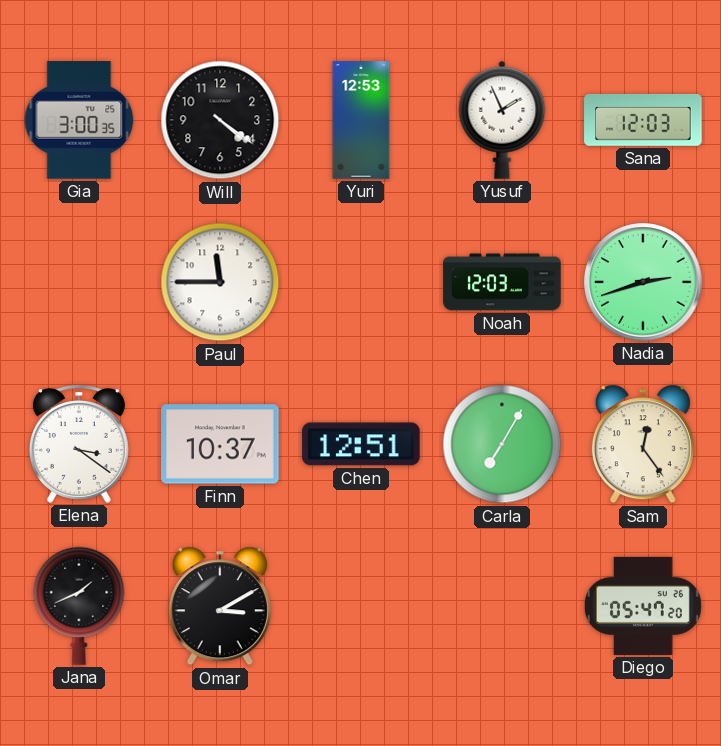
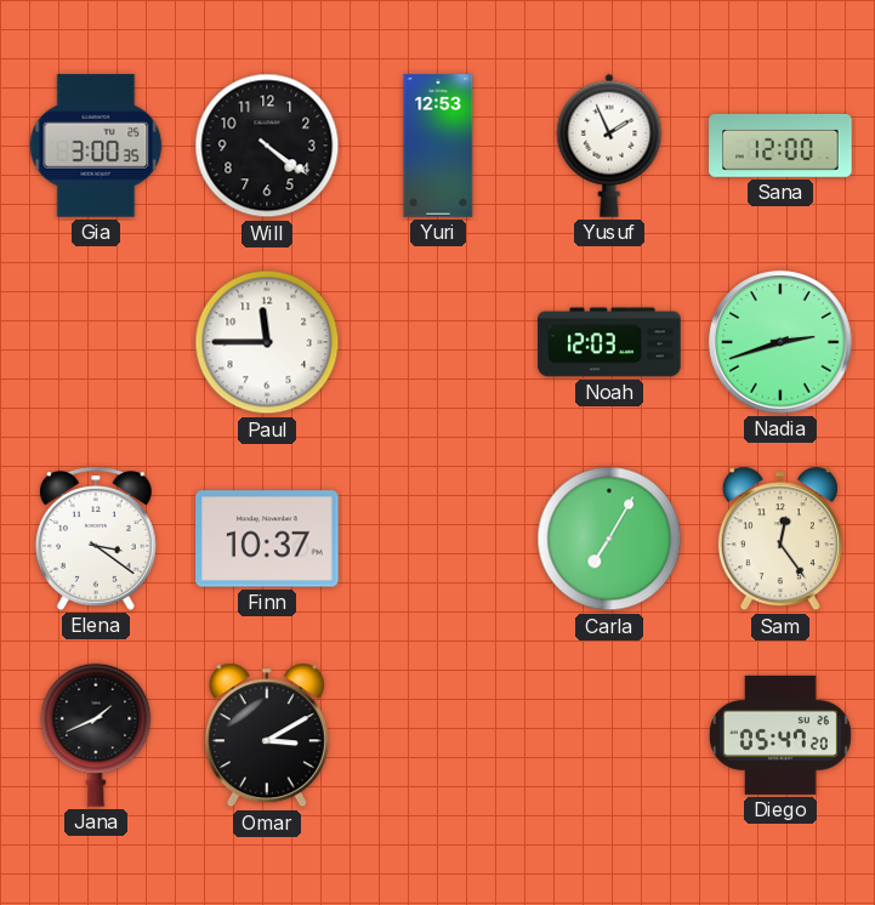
Sana: 12:03 -> 12:00 (780, 146)
Chen: 12:51 -> none (361, 444)
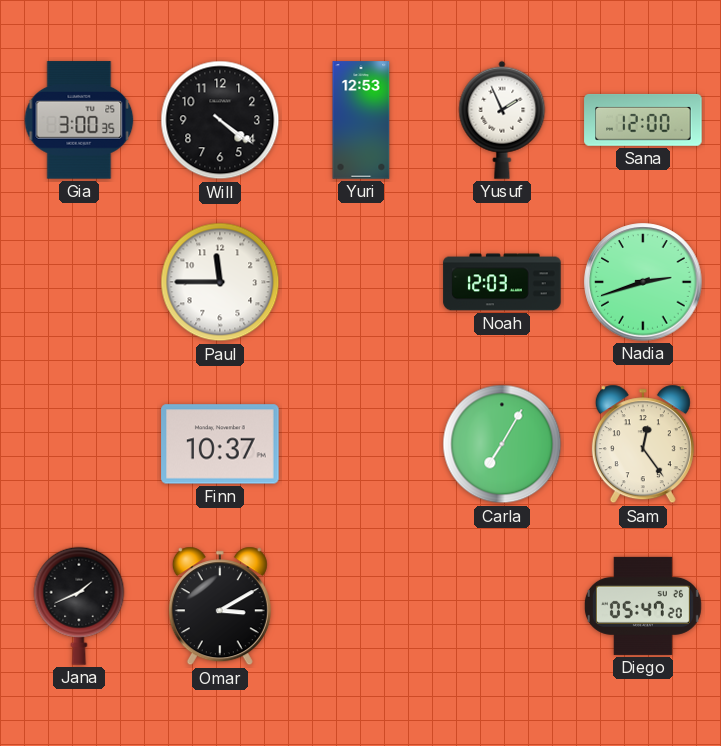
Elena: 3:21 -> none (96, 540)
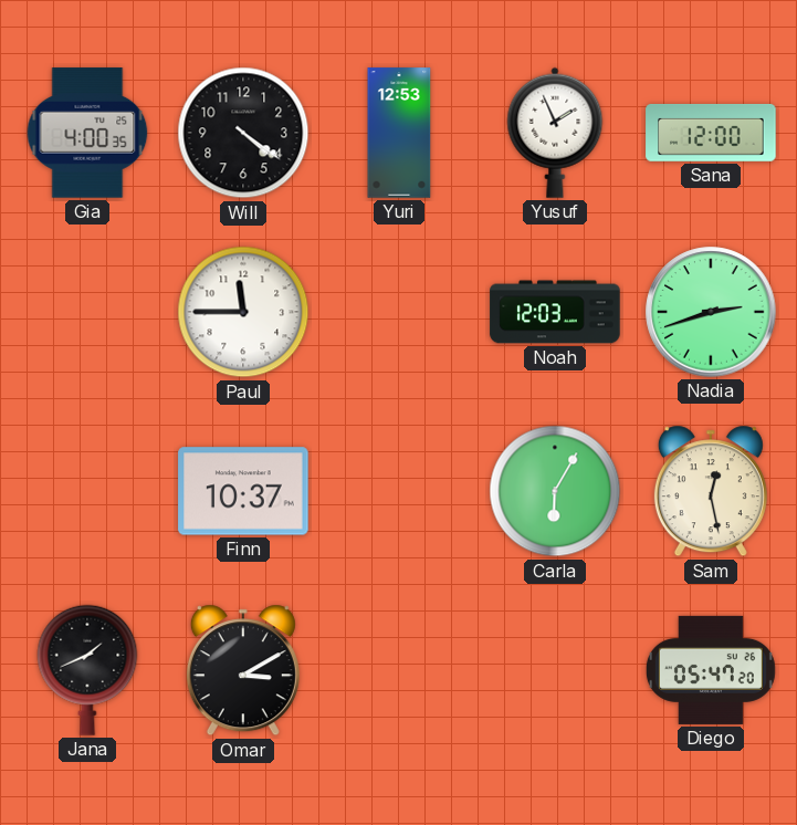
Gia: 3:00 -> 4:00 (87, 133)
Carla: 7:05 -> 6:05 (555, 491)
Sam: 12:24 -> 12:28 (711, 491)
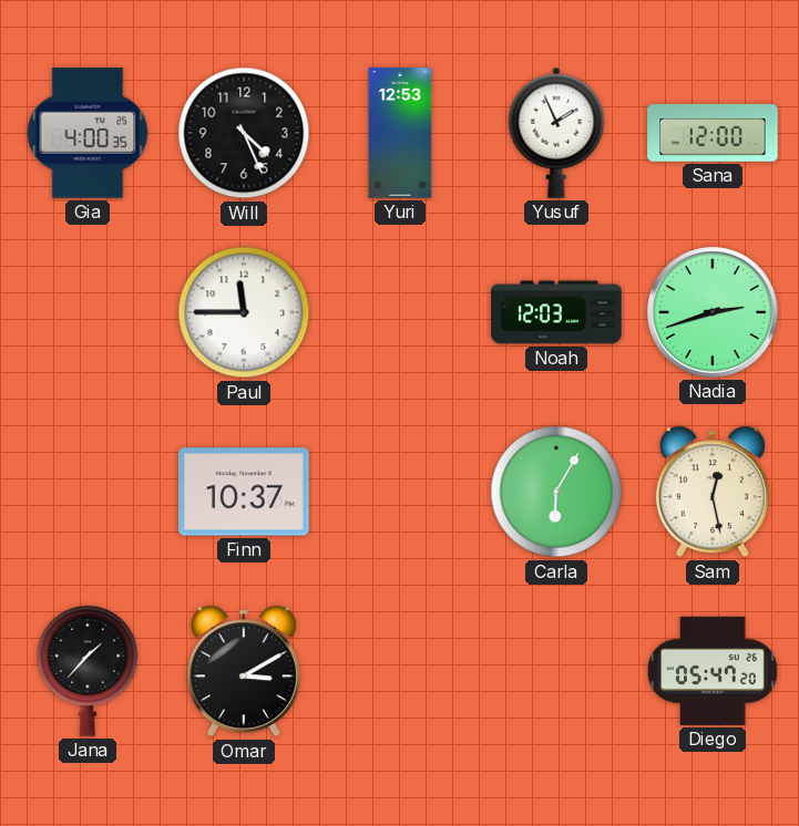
Will: 4:21 -> 4:26 (244, 133)
Jana: 1:41 -> 1:37 (88, 671)
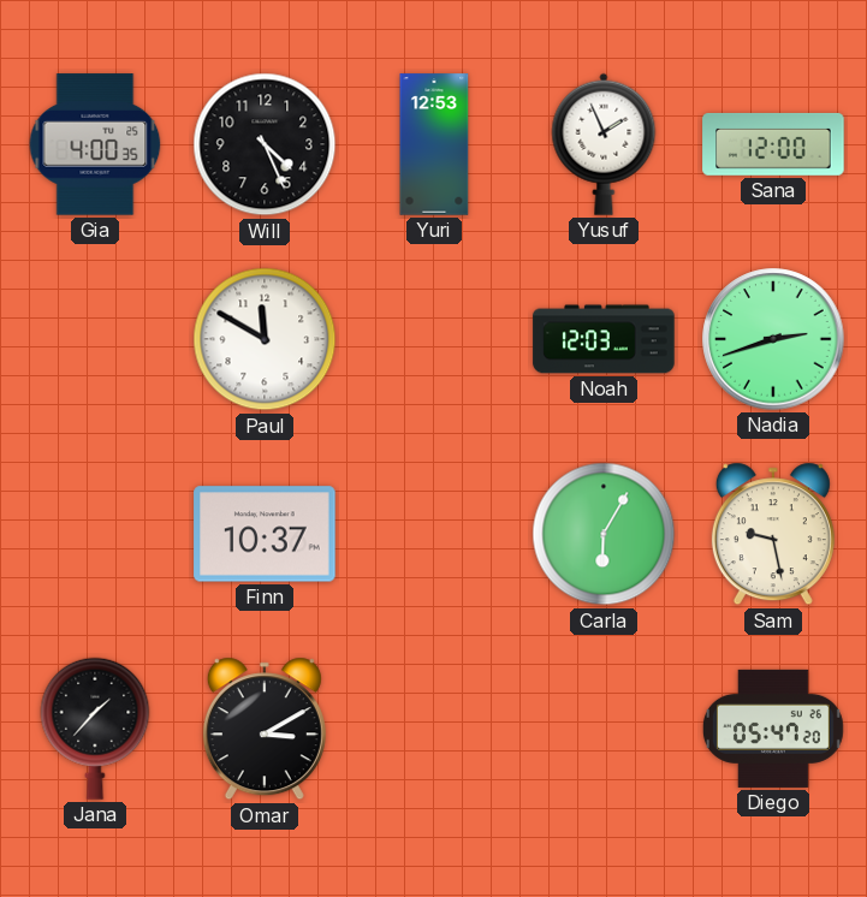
Paul: 11:45 -> 11:50 (265, 339)
Sam: 12:28 -> 9:28 (773, 534)
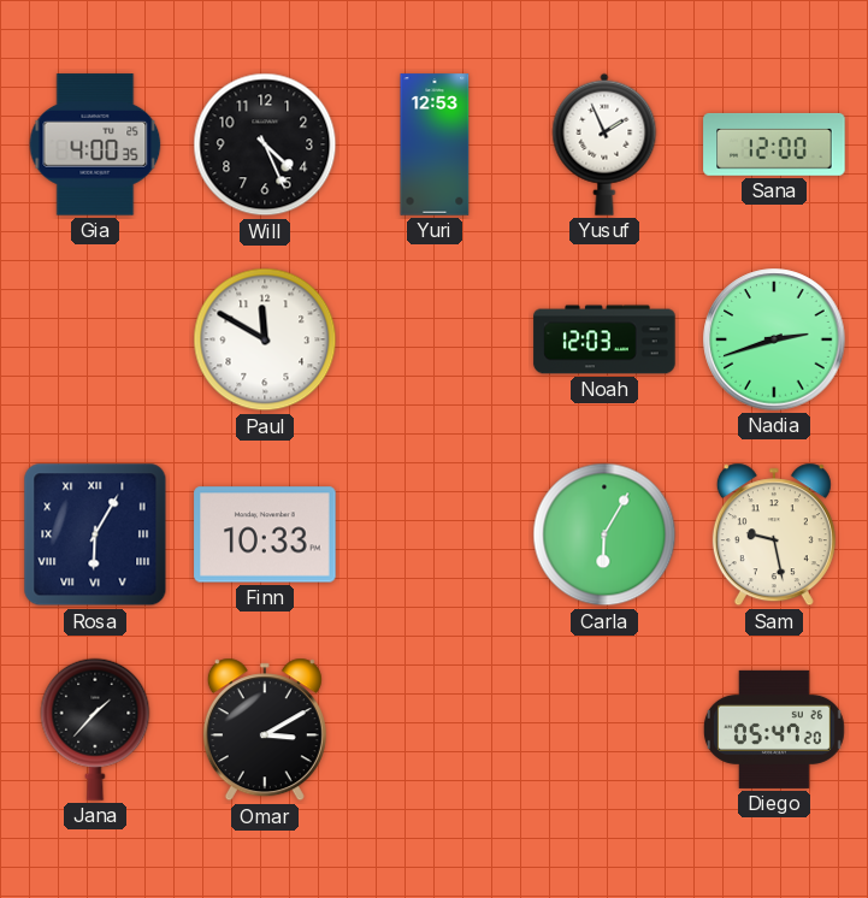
Rosa: none -> 6:05 (95, 534)
Finn: 10:37 -> 10:33 (265, 534)
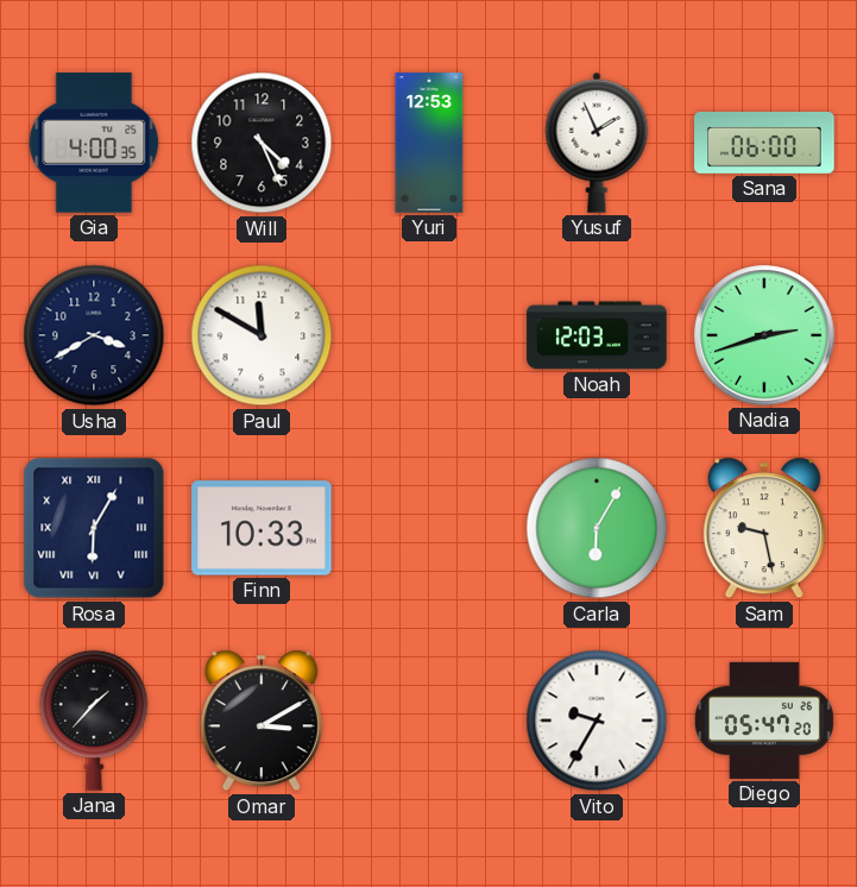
Sana: 12:00 -> 06:00 (764, 143)
Usha: none -> 3:40 (94, 335)
Vito: none -> 9:35 (597, 721)
